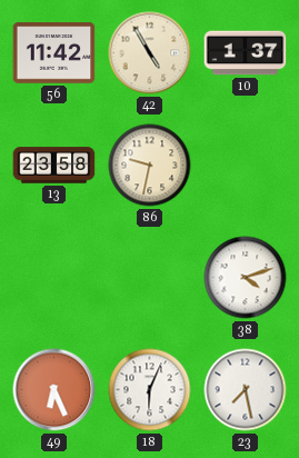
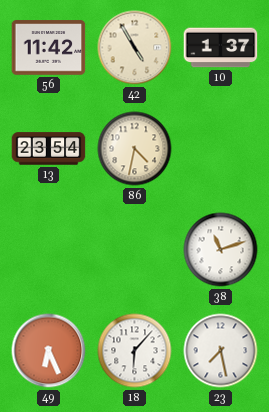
13: 23:58 -> 23:54 (49, 149)
86: 9:32 -> 4:32 (135, 149)
38: 4:12 -> 11:12 (221, 250)
18: 6:04 -> 6:07 (135, 351)
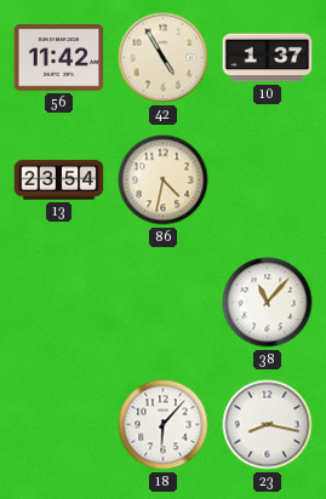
38: 11:12 -> 11:07 (268, 303)
49: 6:26 -> none (49, 351)
23: 7:28 -> 8:17 (268, 425)
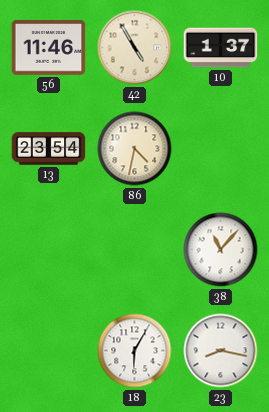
56: 11:42 -> 11:46 (49, 48)
18: 6:07 -> 6:05 (135, 351)
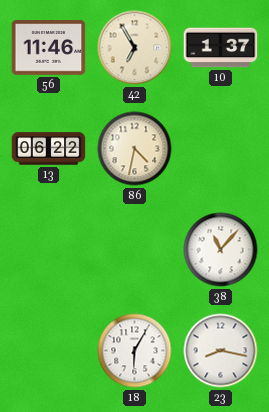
42: 4:55 -> 6:55 (135, 48)
13: 23:54 -> 06:22 (49, 149)
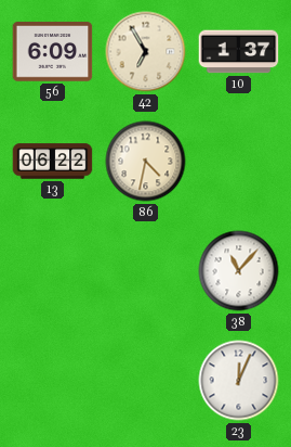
56: 11:46 -> 6:09 (53, 52)
18: 6:05 -> none (135, 351)
23: 8:17 -> 12:04 (239, 381)
